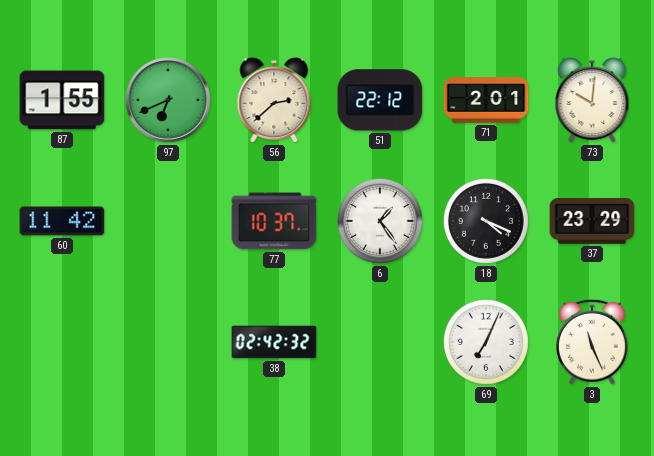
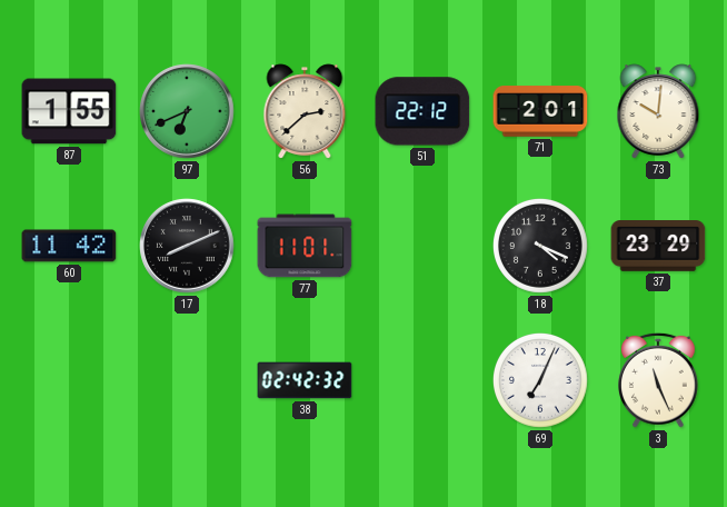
17: none -> 8:11 (187, 246)
77: 10:37 -> 11:01 (305, 246)
6: 1:24 -> none (381, 222)
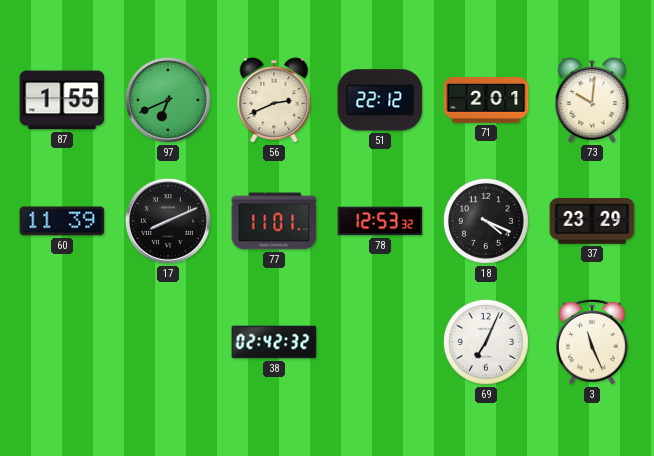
56: 2:38 -> 2:41 (274, 100)
60: 11:42 -> 11:39 (62, 221)
78: none -> 12:53 (380, 221)
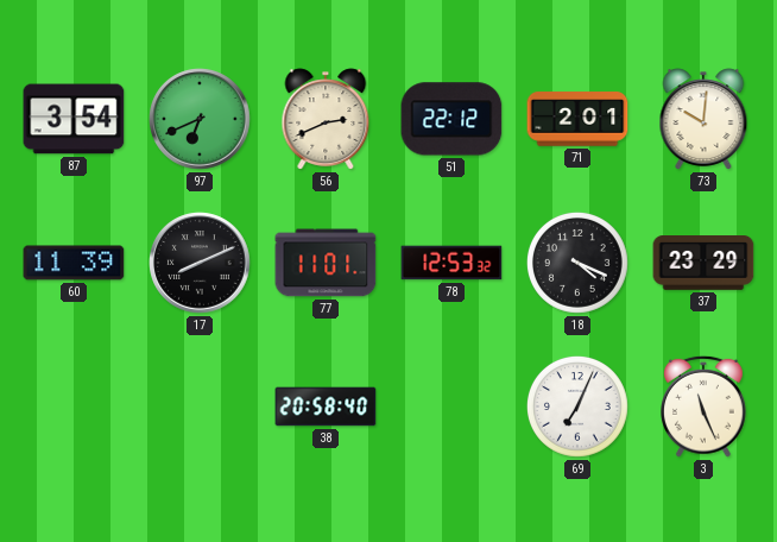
87: 1:55 -> 3:54 (74, 119)
38: 02:42 -> 20:58 (326, 406)
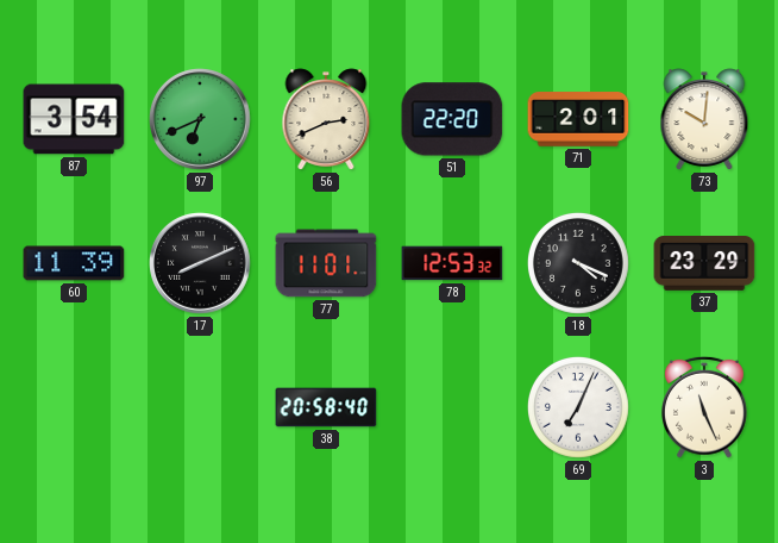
51: 22:12 -> 22:20 (452, 119)
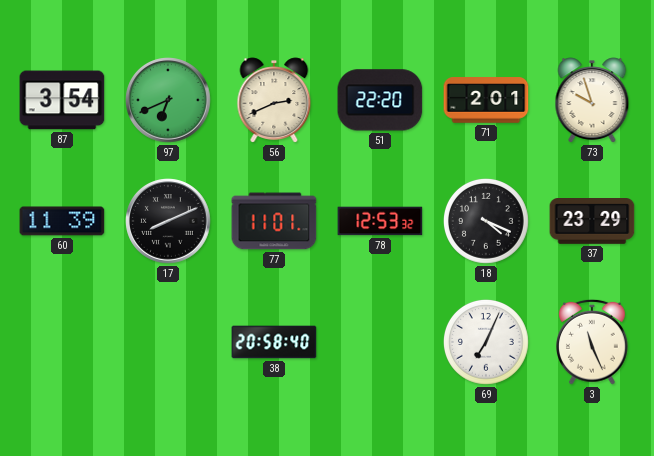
73: 10:01 -> 9:57 (592, 100)
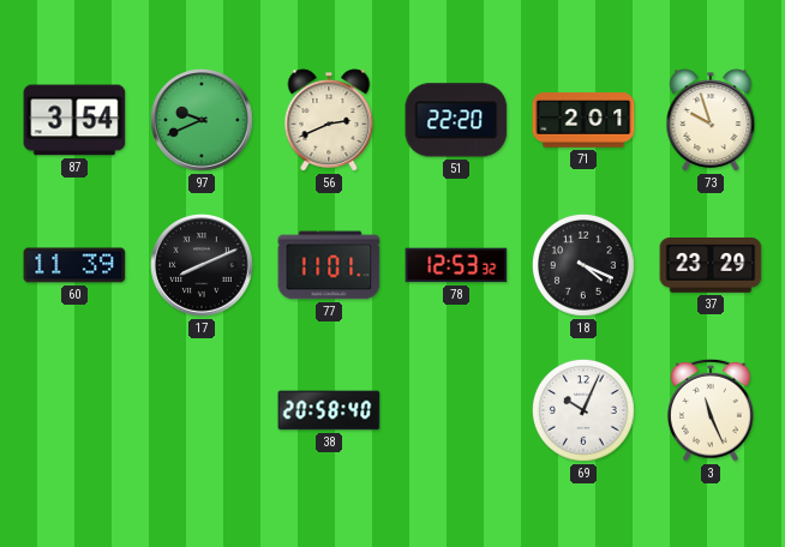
97: 6:41 -> 9:41 (202, 120)
69: 7:04 -> 10:04 (585, 411)
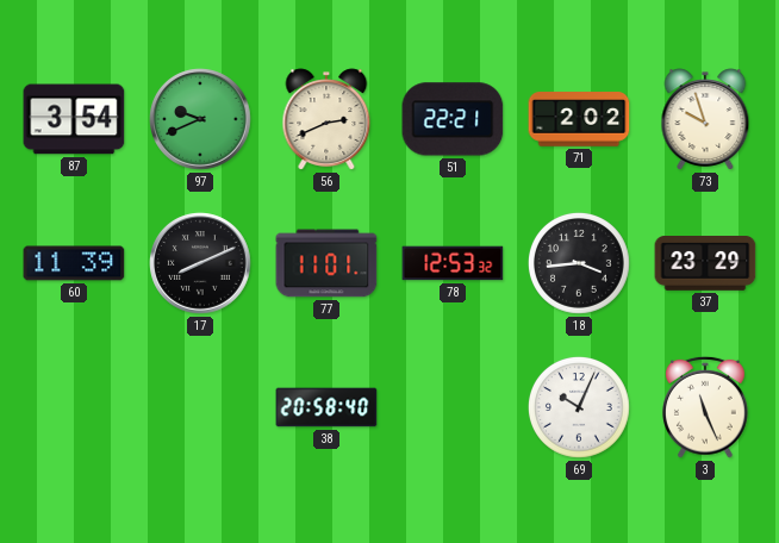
51: 22:20 -> 22:21 (453, 119)
71: 2:01 -> 2:02 (579, 119)
18: 4:19 -> 3:44 (580, 264)
